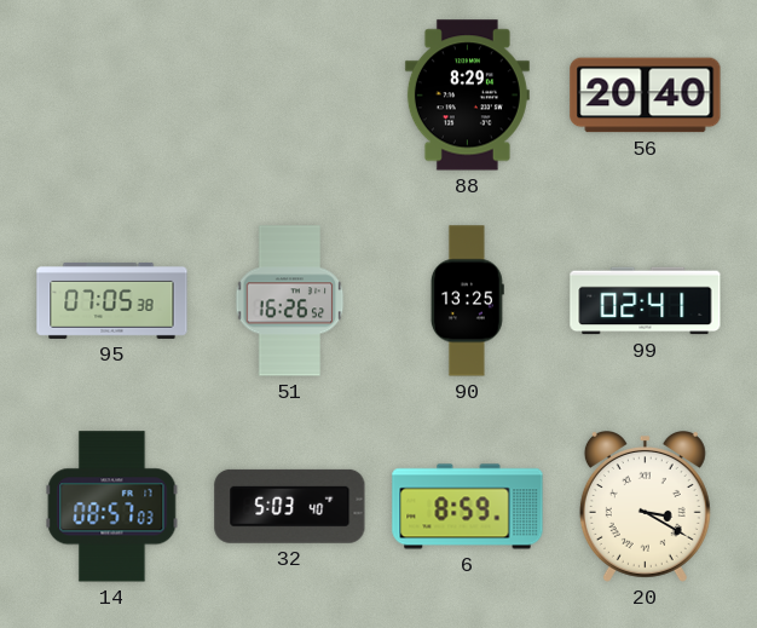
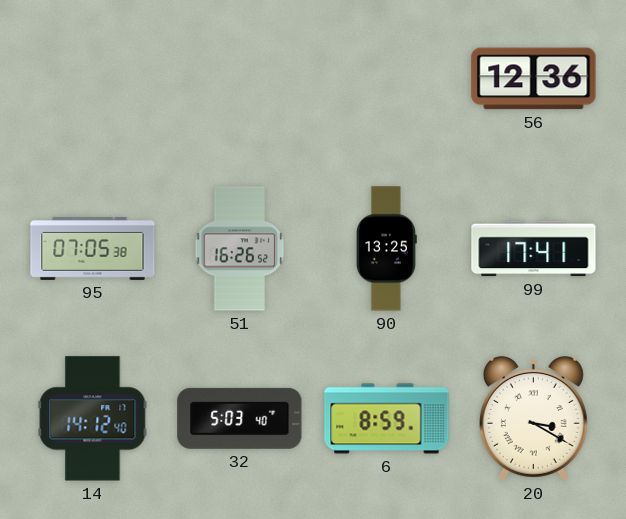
88: 8:29 -> none (467, 96)
56: 20:40 -> 12:36 (534, 79)
99: 02:41 -> 17:41 (534, 249)
14: 08:57 -> 14:12 (93, 419)
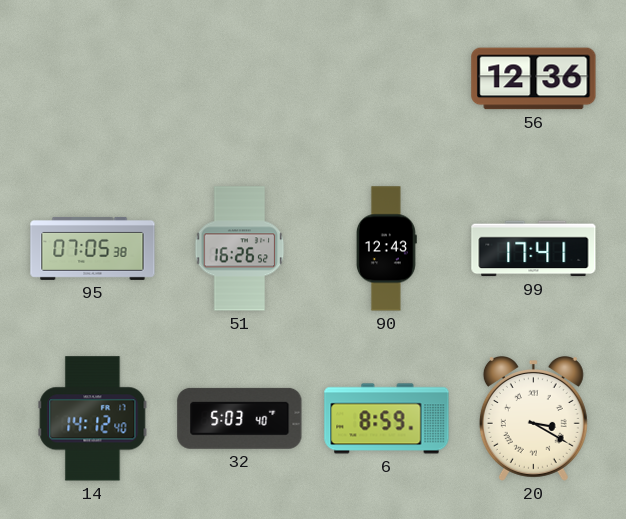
90: 13:25 -> 12:43 (386, 249)
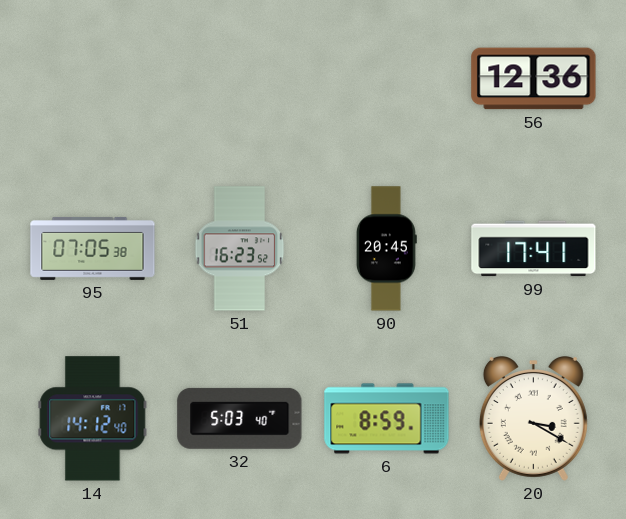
51: 16:26 -> 16:23 (240, 249)
90: 12:43 -> 20:45 (386, 249)
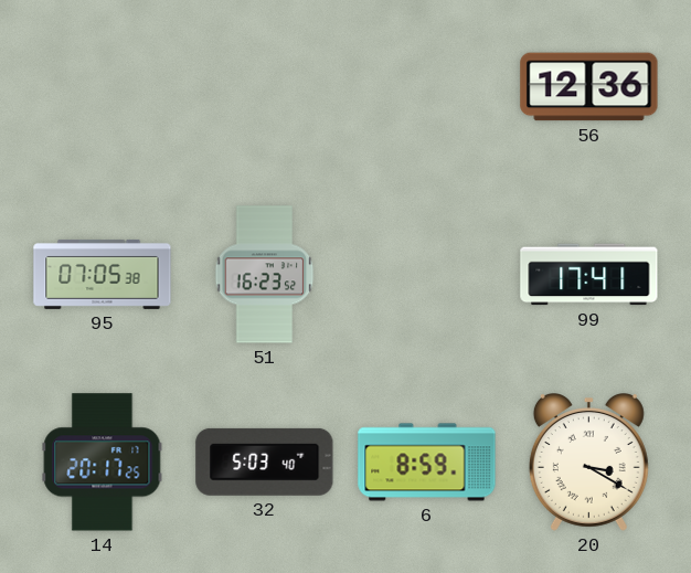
90: 20:45 -> none (386, 249)
14: 14:12 -> 20:17 (103, 463)
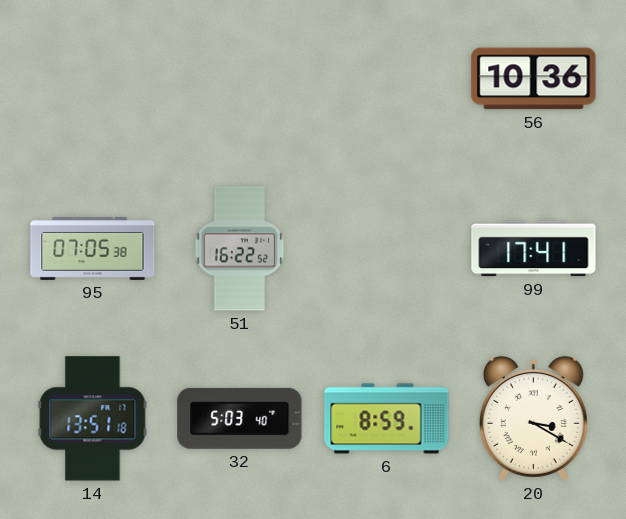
56: 12:36 -> 10:36 (534, 79)
51: 16:23 -> 16:22 (240, 249)
14: 20:17 -> 13:51 (93, 419)
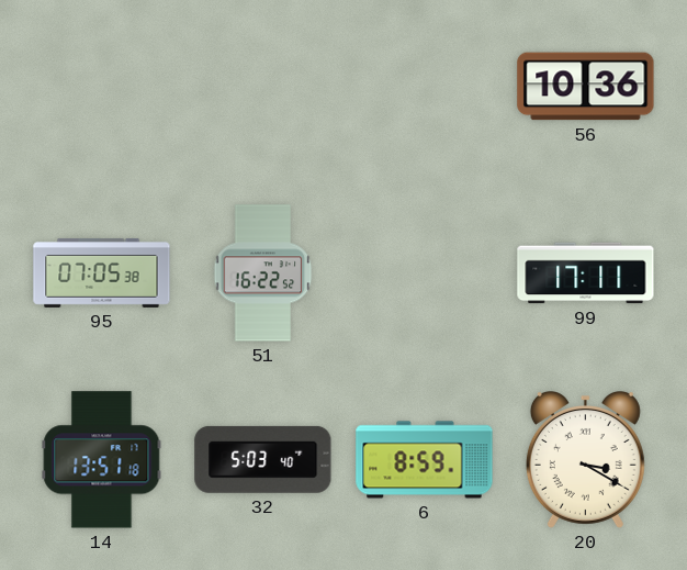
99: 17:41 -> 17:11 (586, 273)
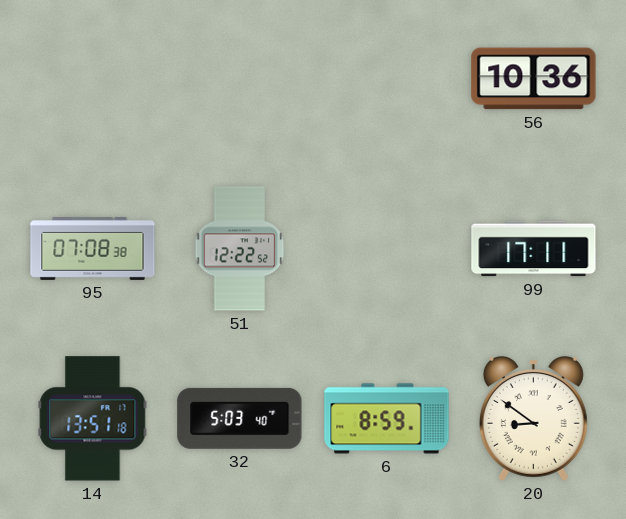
95: 07:05 -> 07:08 (93, 248)
51: 16:22 -> 12:22 (240, 249)
20: 3:20 -> 8:51 (533, 419)
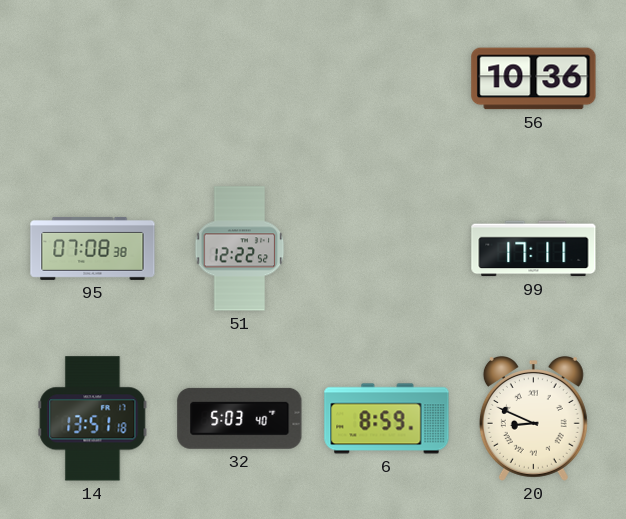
20: 8:51 -> 8:49 (533, 419)
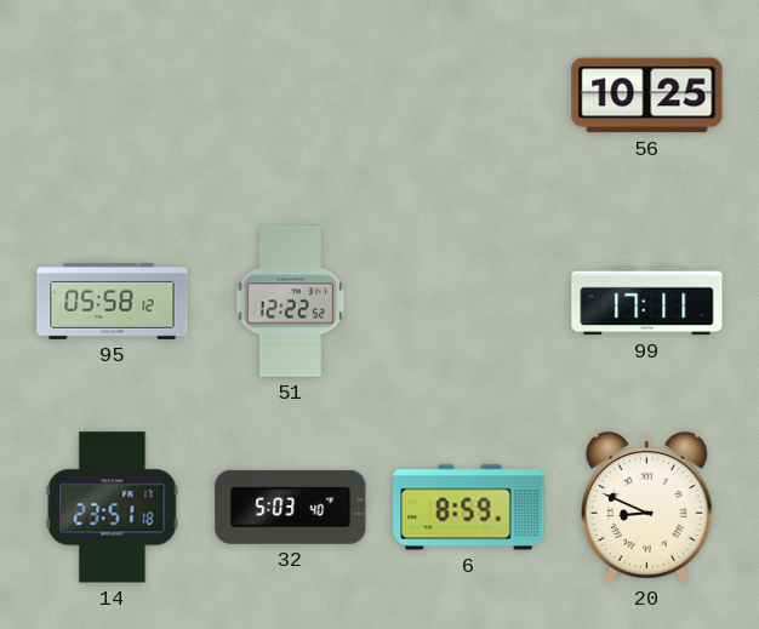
56: 10:36 -> 10:25 (647, 96)
95: 07:08 -> 05:58 (113, 301)
14: 13:51 -> 23:51 (113, 508)
